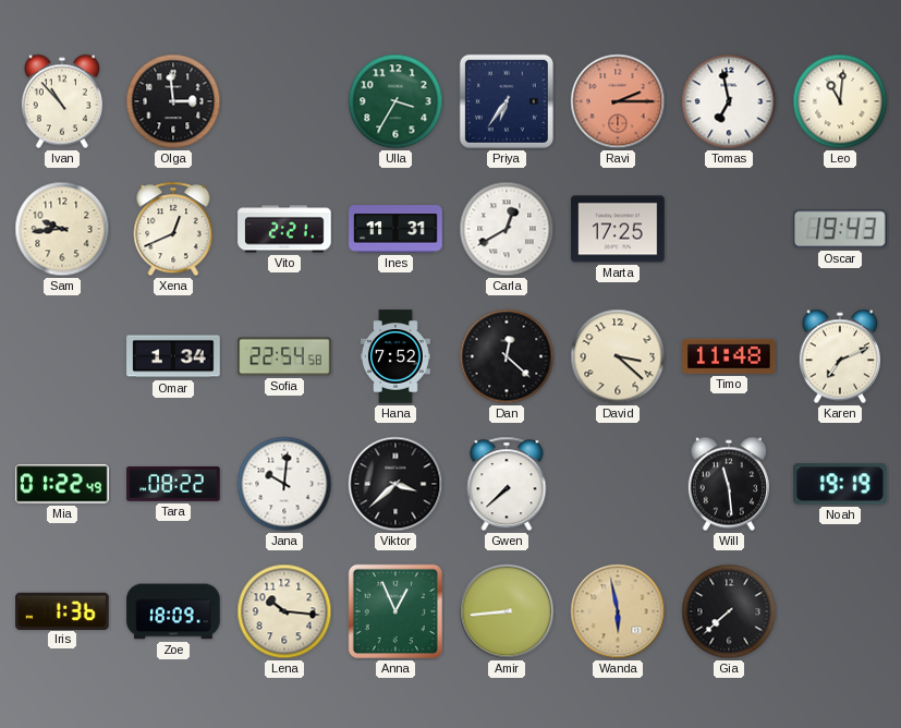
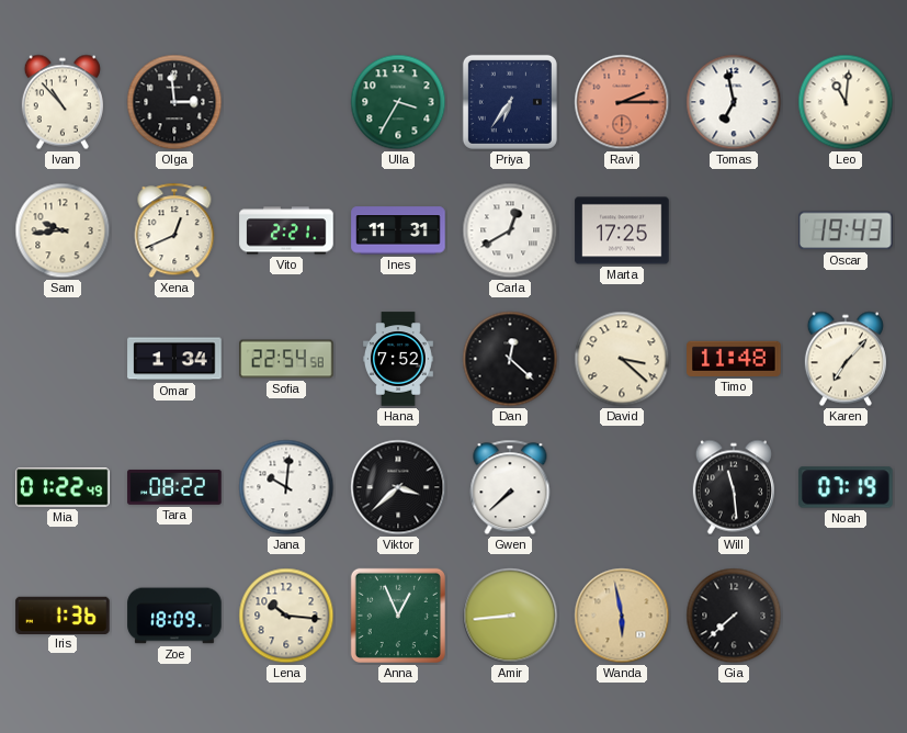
Karen: 7:11 -> 7:07 (846, 359)
Noah: 19:19 -> 07:19 (846, 487)
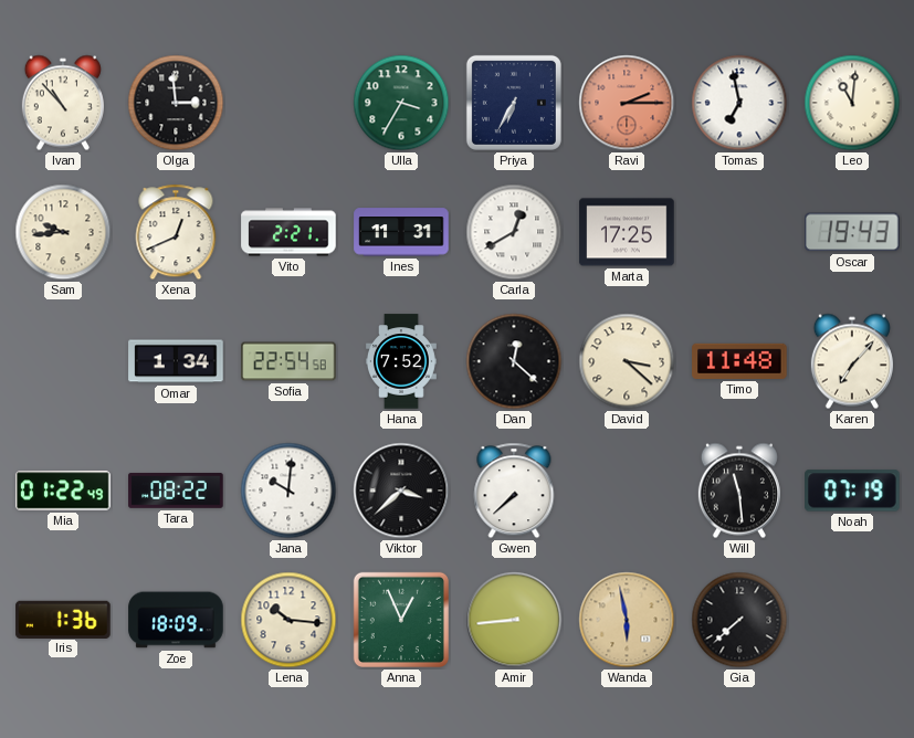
Priya: 6:36 -> 6:35 (514, 103)
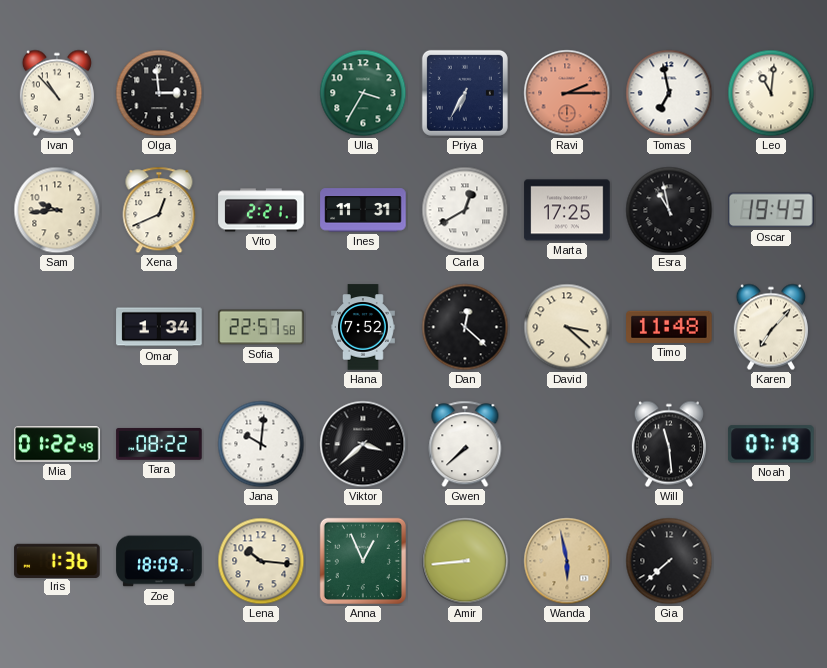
Esra: none -> 10:58 (669, 210)
Sofia: 22:54 -> 22:57 (261, 327)
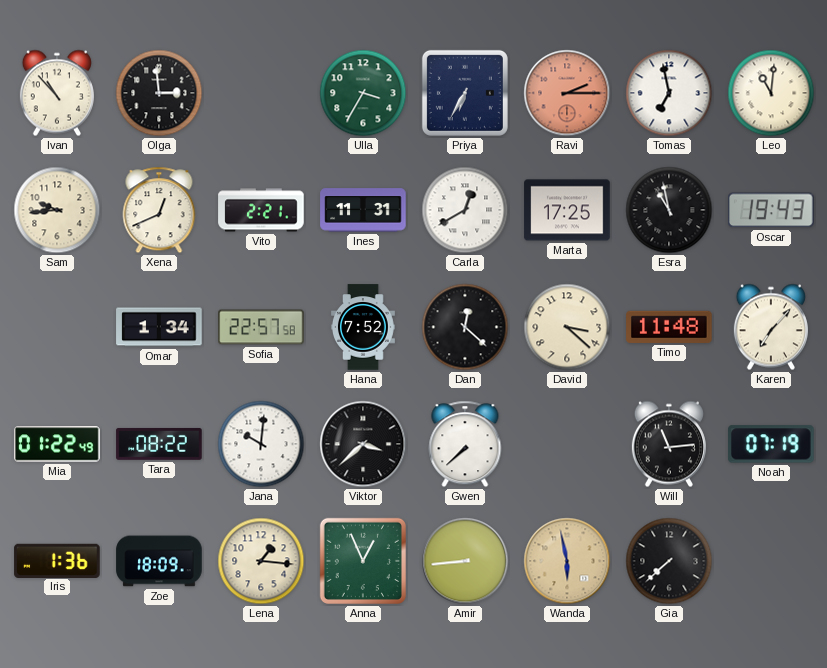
Will: 11:29 -> 11:14 (669, 444)
Lena: 10:16 -> 1:16 (261, 561)
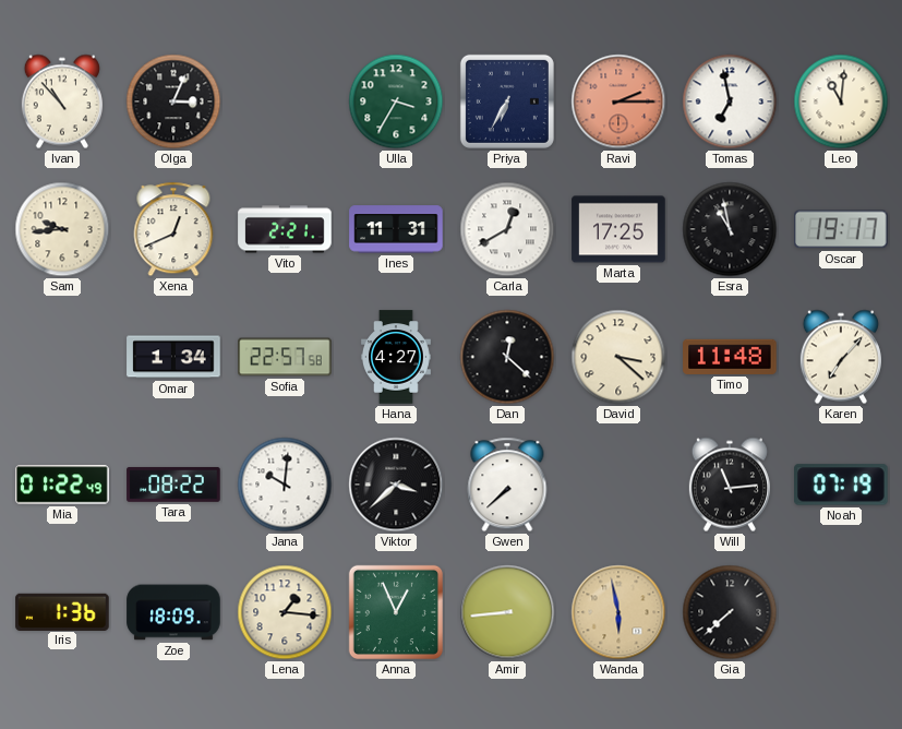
Olga: 2:59 -> 3:04 (173, 101)
Oscar: 19:43 -> 19:17 (842, 229)
Hana: 7:52 -> 4:27 (396, 357)
